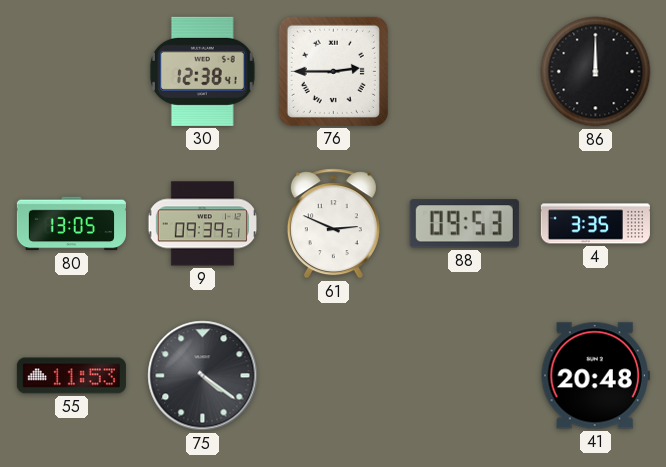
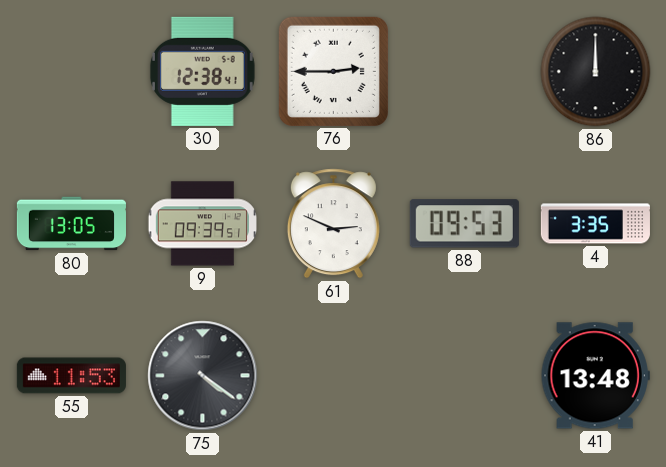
41: 20:48 -> 13:48 (595, 376)
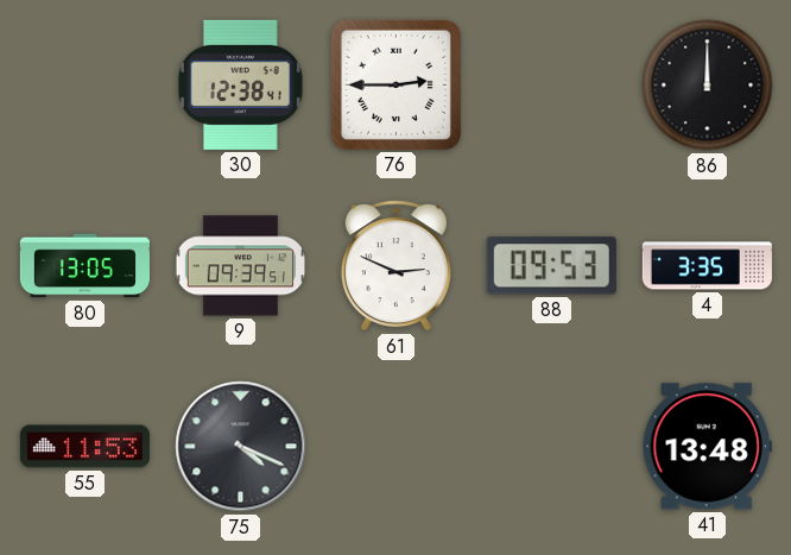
75: 4:21 -> 4:19 (241, 447)
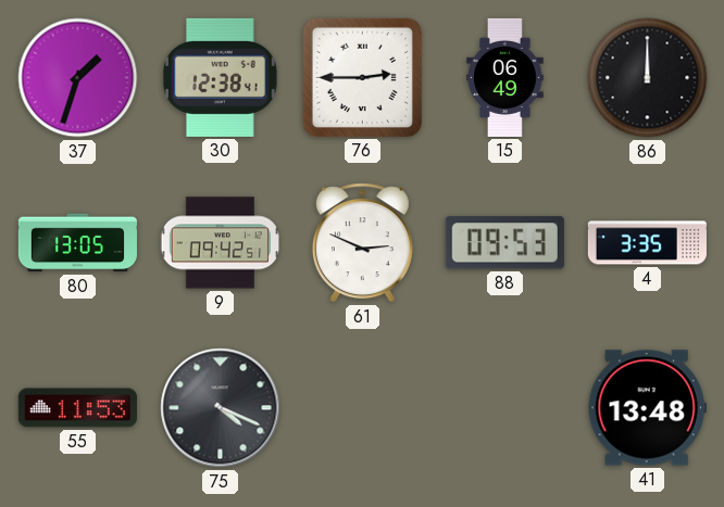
37: none -> 1:33 (78, 78)
15: none -> 06:49 (505, 77)
9: 09:39 -> 09:42 (220, 243)
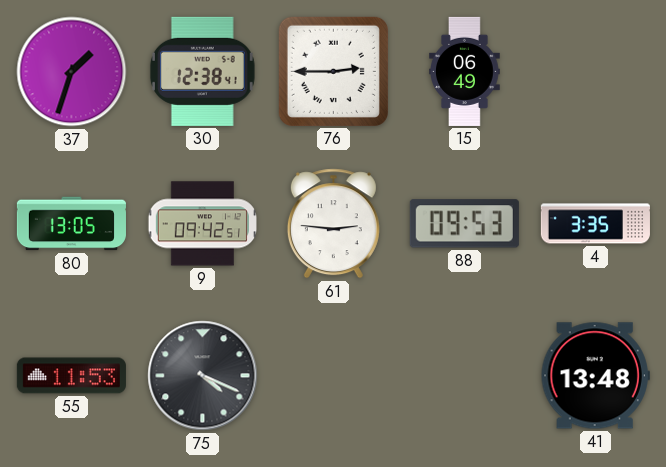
86: 12:00 -> none (648, 78)
61: 2:49 -> 2:46 (333, 224)
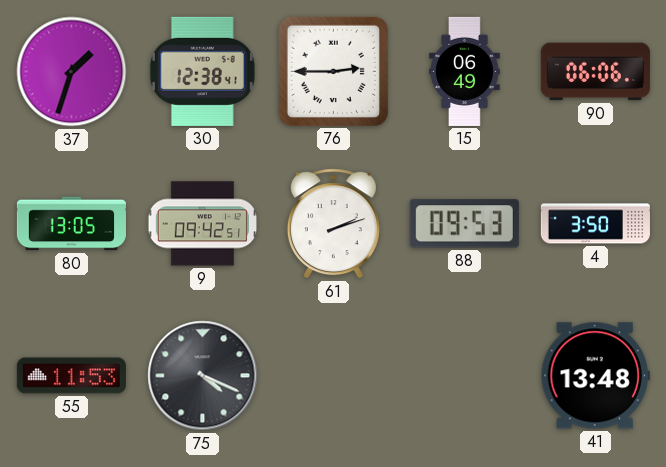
90: none -> 06:06 (595, 72)
61: 2:46 -> 2:12 (333, 224)
4: 3:35 -> 3:50 (595, 224)
